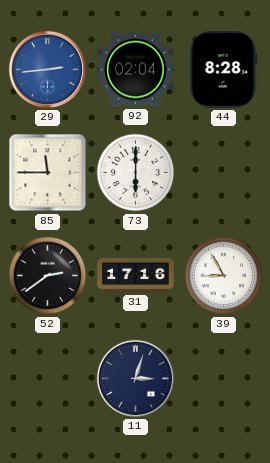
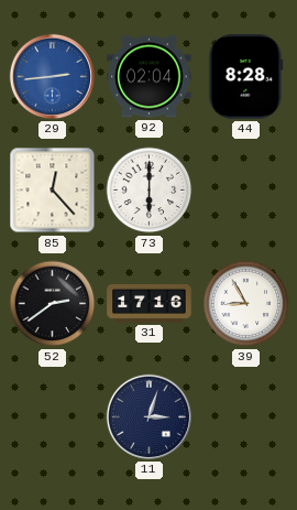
85: 11:45 -> 12:23 (53, 191)
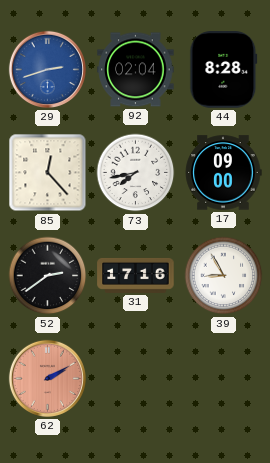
29: 2:44 -> 2:42 (47, 69)
73: 6:00 -> 7:43 (136, 173)
17: none -> 09:00 (223, 173)
62: none -> 2:10 (47, 378)
11: 3:03 -> none (148, 416)
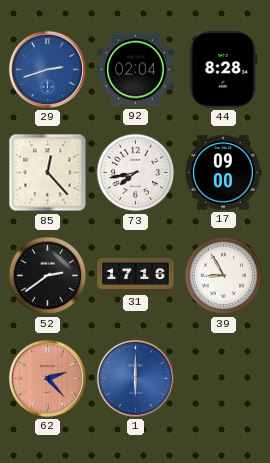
62: 2:10 -> 2:23 (47, 378)
1: none -> 6:00 (135, 378)
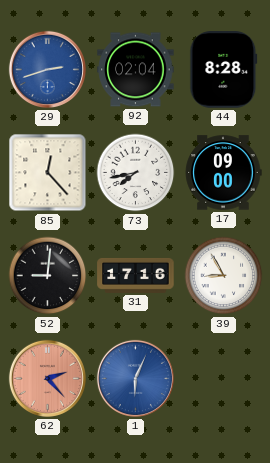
52: 2:39 -> 9:01 (48, 276)
1: 6:00 -> 6:04 (135, 378)
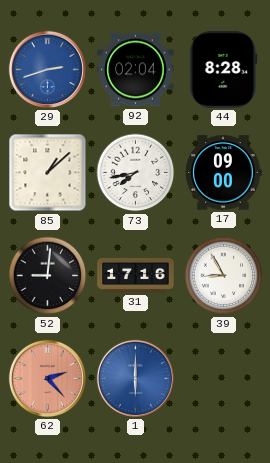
85: 12:23 -> 1:08 (48, 173)
1: 6:04 -> 6:00 (135, 378)
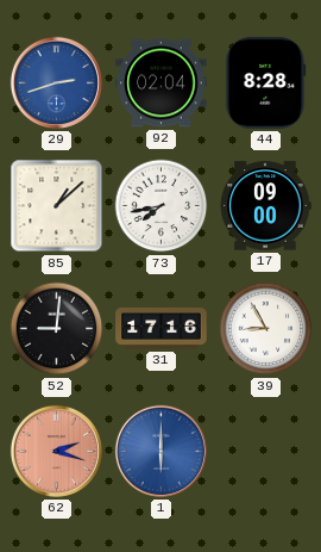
62: 2:23 -> 2:18 (56, 451)
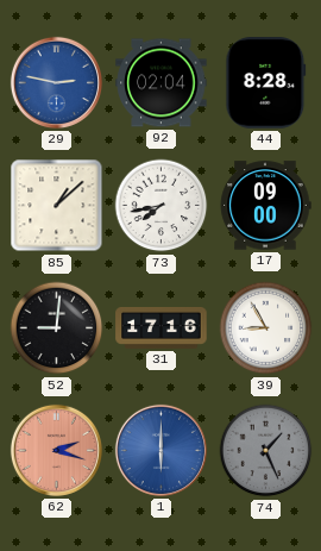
29: 2:42 -> 2:47 (56, 82)
74: none -> 1:26 (266, 451)
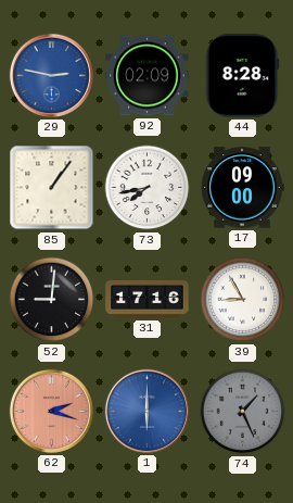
92: 02:04 -> 02:09 (148, 76)
85: 1:08 -> 1:06 (52, 188)
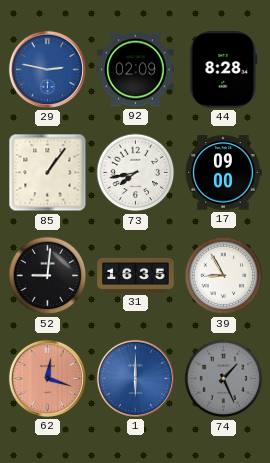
31: 17:16 -> 16:35 (136, 275)
62: 2:18 -> 12:18 (47, 378)
